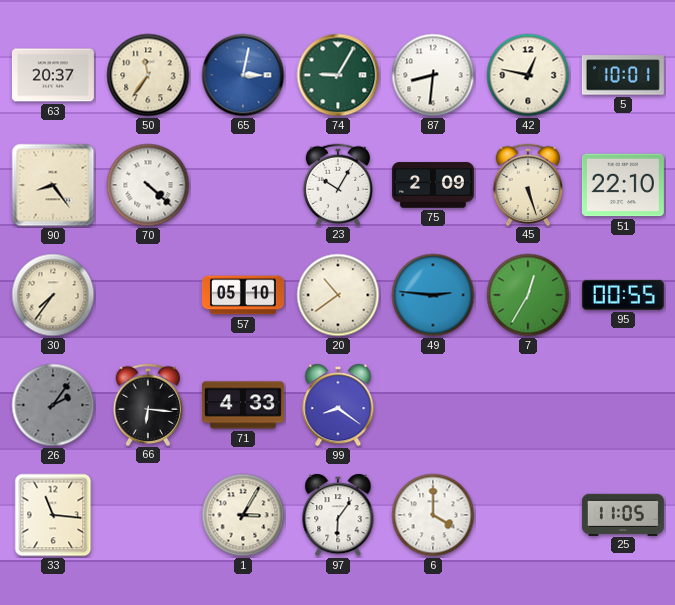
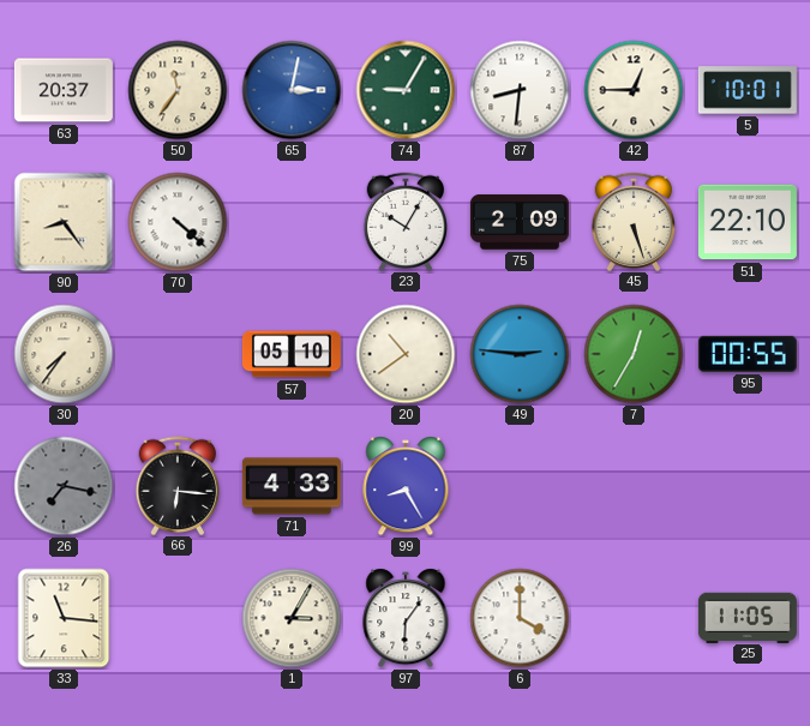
42: 12:47 -> 12:45 (634, 90)
26: 2:06 -> 7:17 (64, 486)
99: 8:21 -> 8:25 (406, 486)
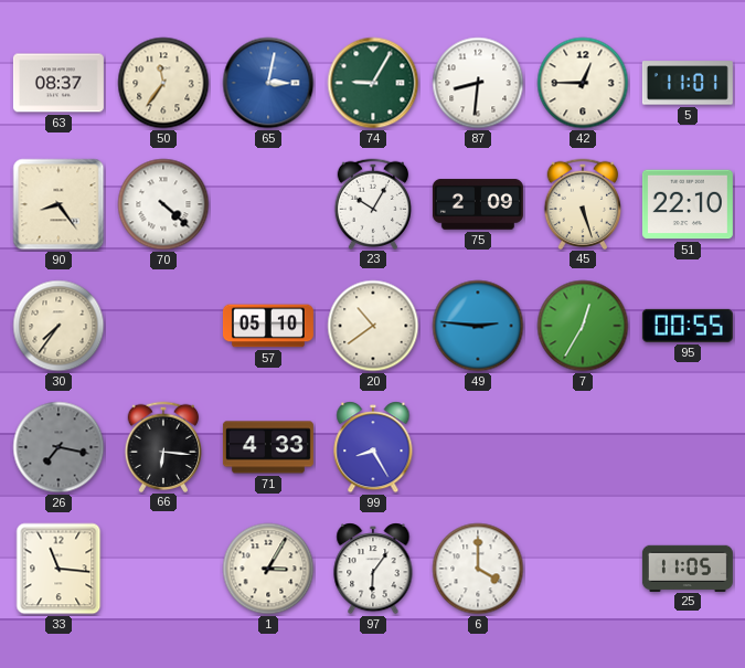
63: 20:37 -> 08:37 (58, 83)
5: 10:01 -> 11:01 (688, 83)
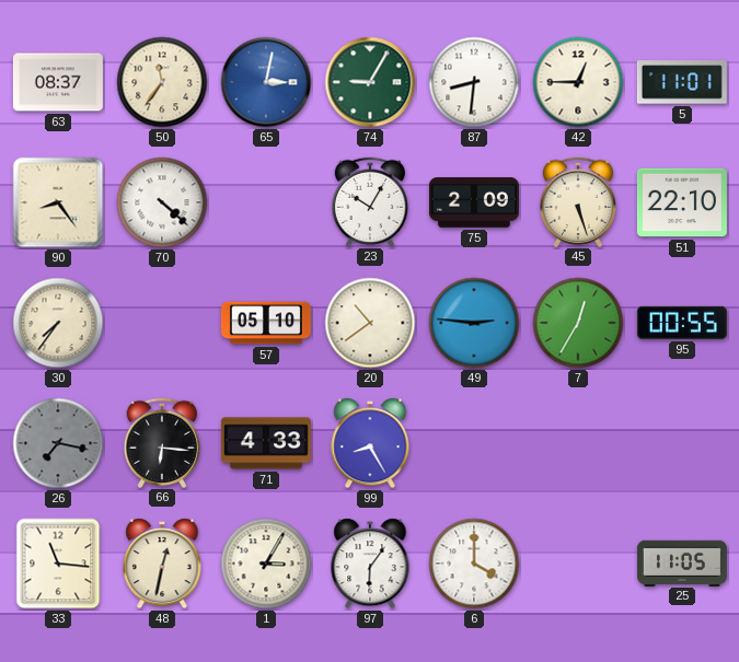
48: none -> 12:32 (162, 564)
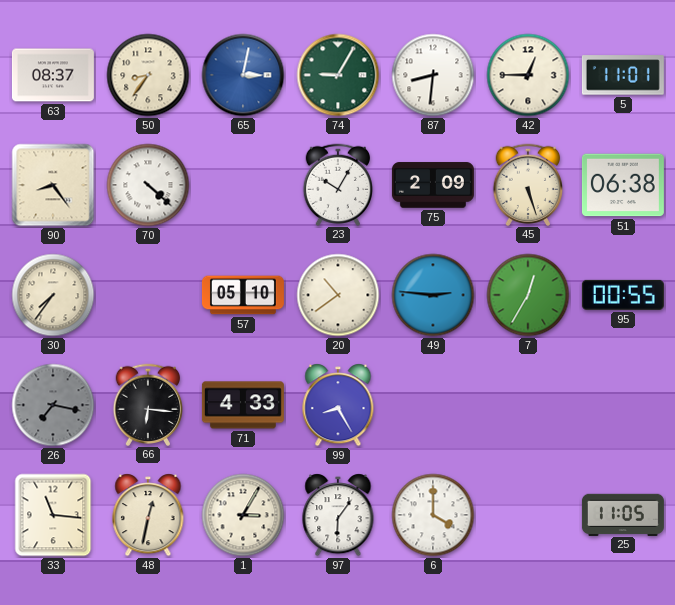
50: 11:36 -> 8:36 (148, 75)
51: 22:10 -> 06:38 (623, 185)
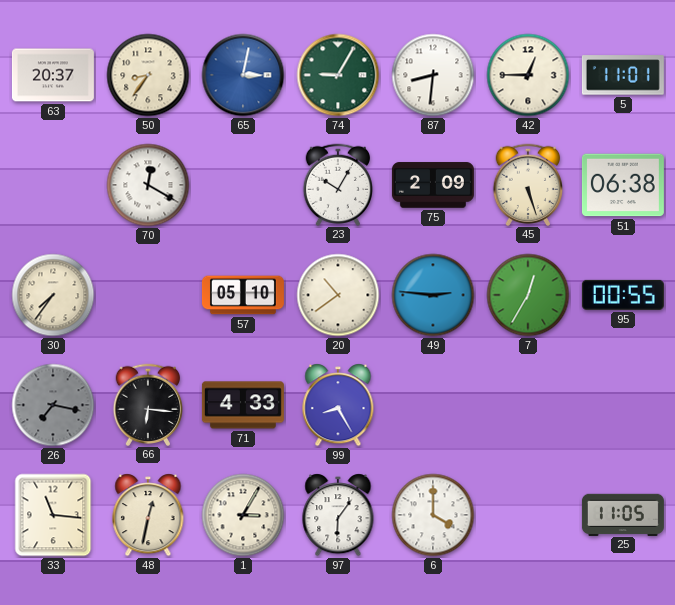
63: 08:37 -> 20:37 (53, 75)
90: 8:24 -> none (53, 185)
70: 4:22 -> 12:20 (148, 185)
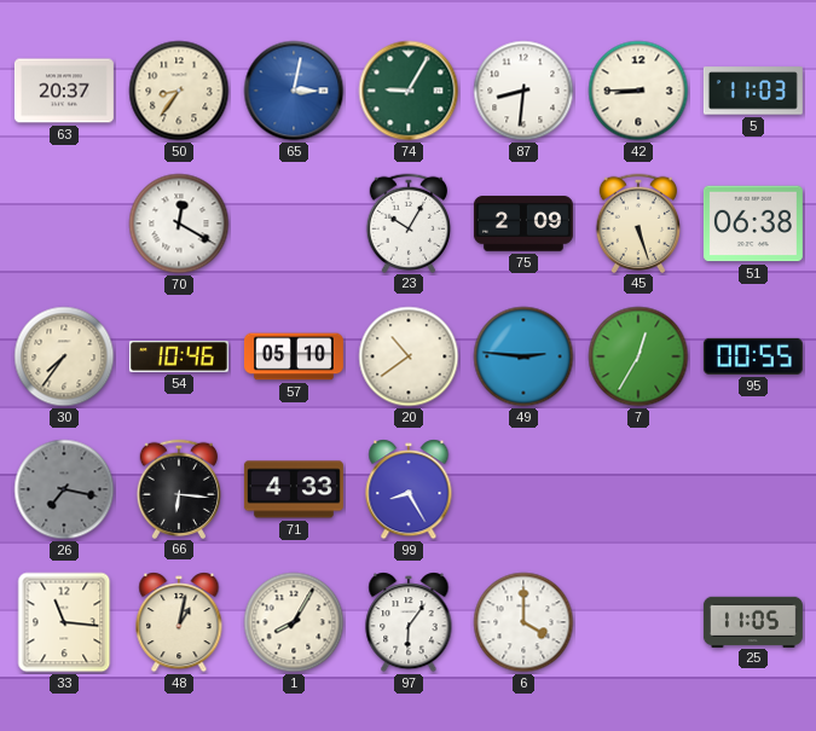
42: 12:45 -> 8:45 (638, 91)
5: 11:01 -> 11:03 (753, 91)
54: none -> 10:46 (179, 358)
48: 12:32 -> 1:02 (179, 622)
1: 3:05 -> 8:05 (294, 622)
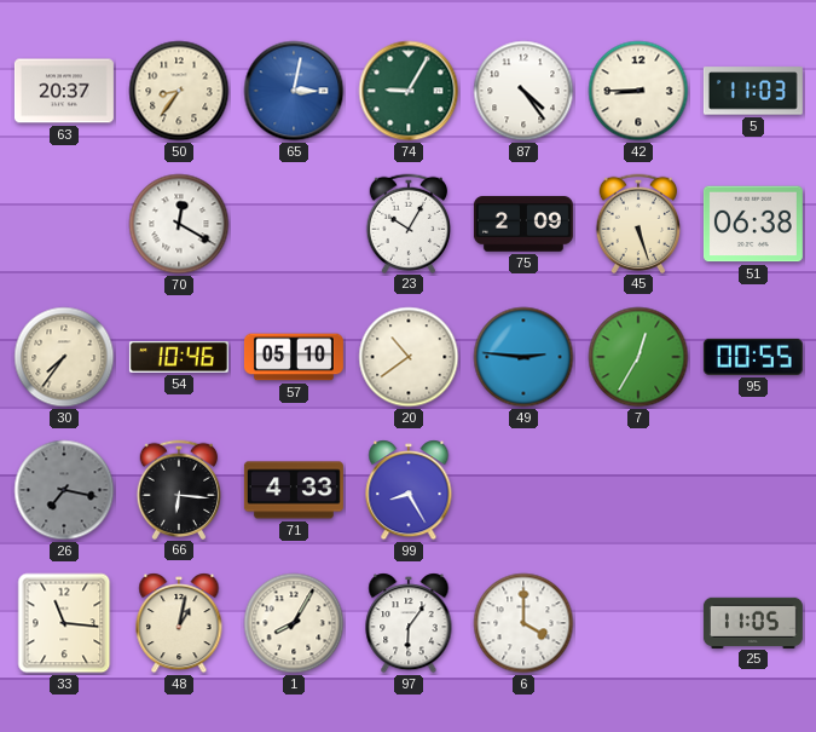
87: 8:31 -> 4:24 (523, 91)
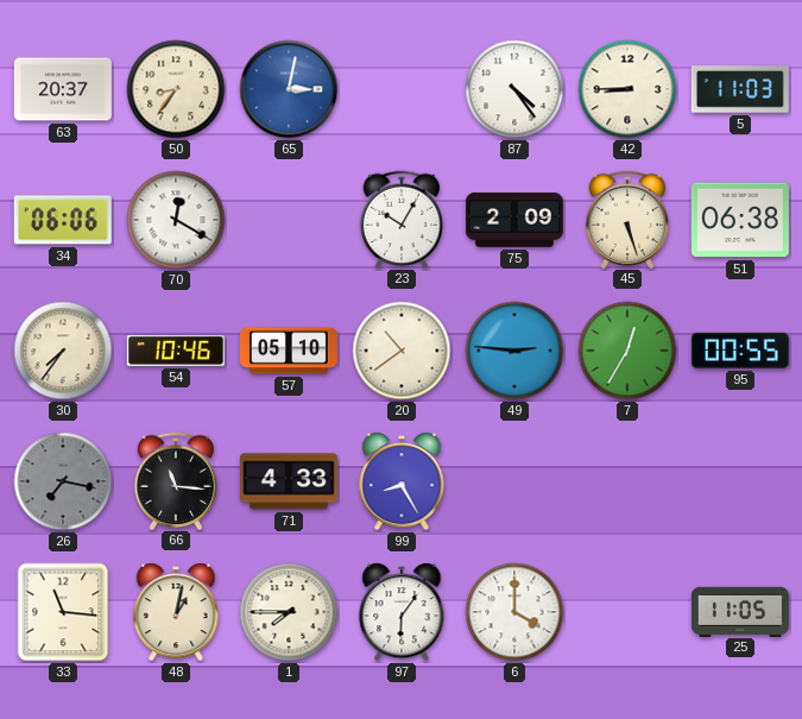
74: 9:05 -> none (409, 91)
34: none -> 06:06 (63, 220)
66: 6:16 -> 11:16 (176, 480)
1: 8:05 -> 7:45 (289, 612)
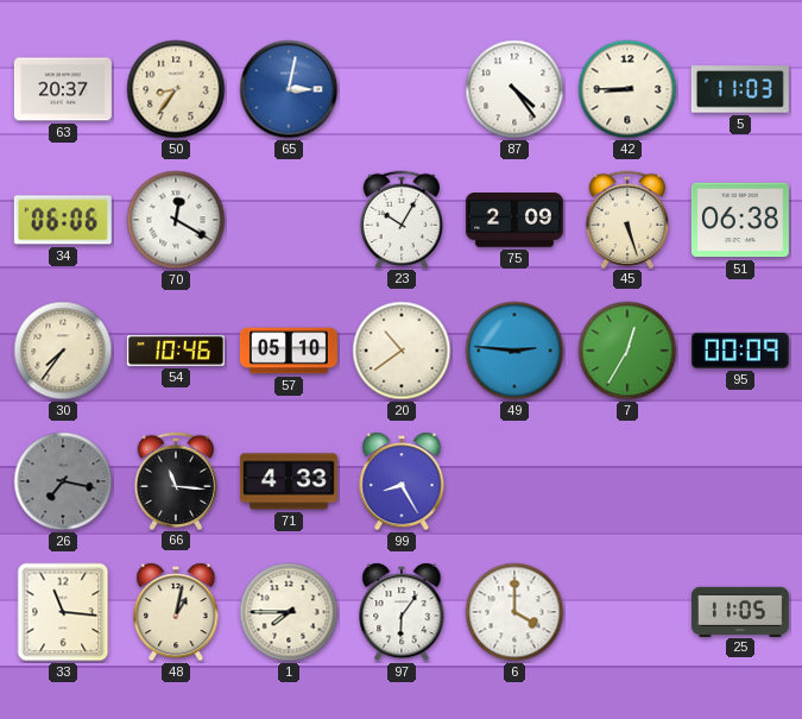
95: 00:55 -> 00:09 (740, 351)
